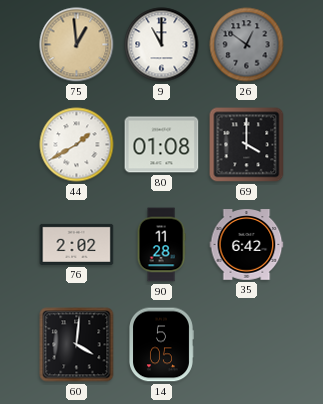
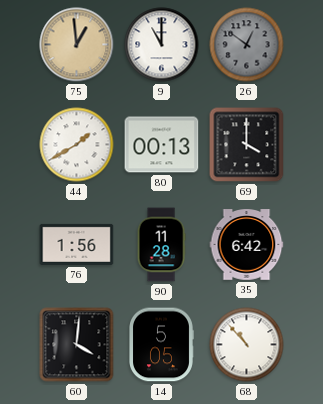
80: 01:08 -> 00:13 (162, 145)
76: 2:02 -> 1:56 (77, 244)
68: none -> 10:53 (247, 345)
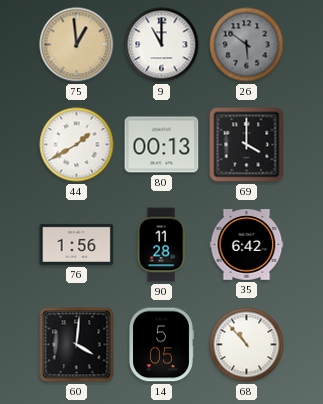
26: 12:51 -> 5:51 (247, 45)
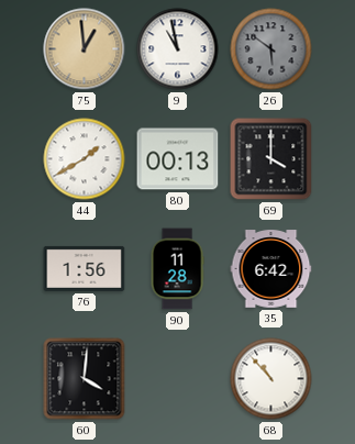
9: 11:00 -> 10:58 (178, 49)
14: 5:05 -> none (162, 345)
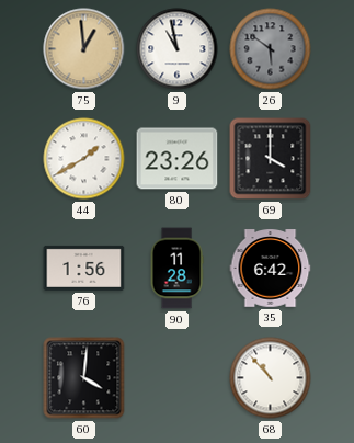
80: 00:13 -> 23:26 (178, 159)
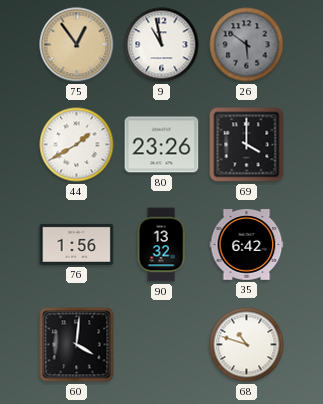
75: 12:59 -> 12:54 (77, 45)
90: 11:28 -> 13:32 (161, 245)
68: 10:53 -> 10:48 (247, 345)
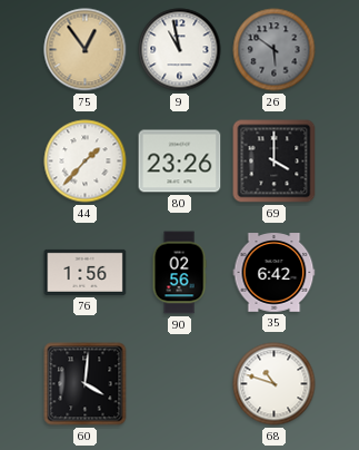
44: 1:40 -> 1:37 (86, 162)
90: 13:32 -> 02:56 (179, 273)
